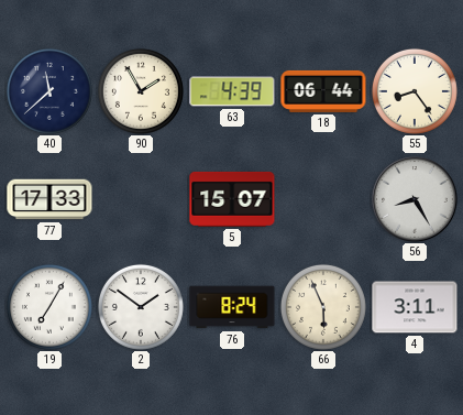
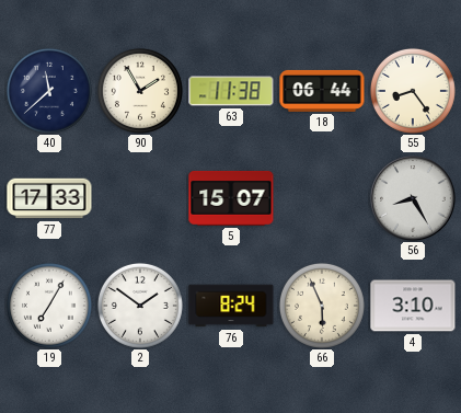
63: 4:39 -> 11:38 (231, 91)
4: 3:11 -> 3:10 (413, 306)
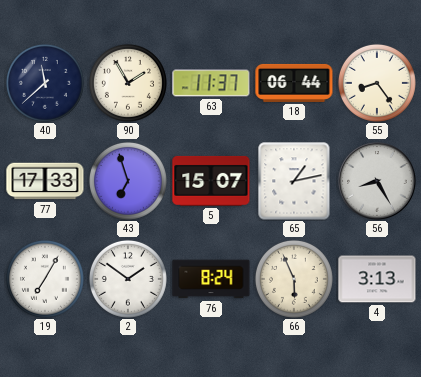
63: 11:38 -> 11:37 (211, 83)
43: none -> 6:57 (128, 181)
65: none -> 1:13 (294, 181)
4: 3:10 -> 3:13 (377, 279)
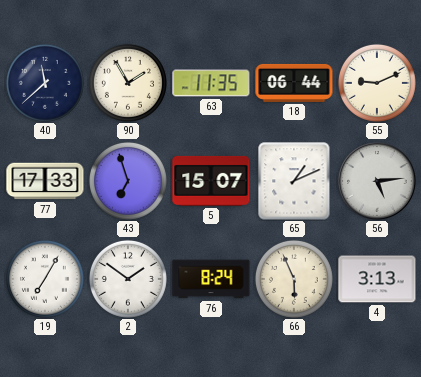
63: 11:37 -> 11:35 (211, 83)
55: 8:24 -> 9:11 (377, 83)
65: 1:13 -> 1:11 (294, 181)
56: 8:25 -> 5:14 (377, 181)
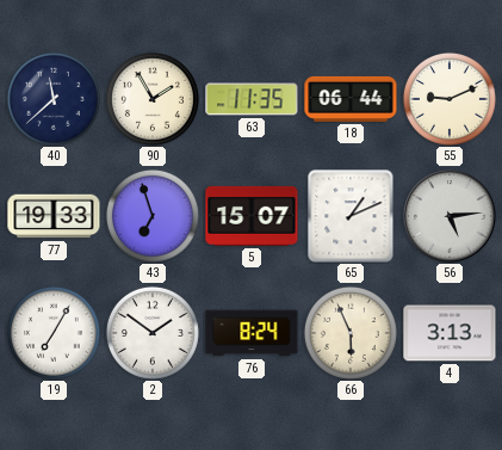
77: 17:33 -> 19:33 (54, 216)
